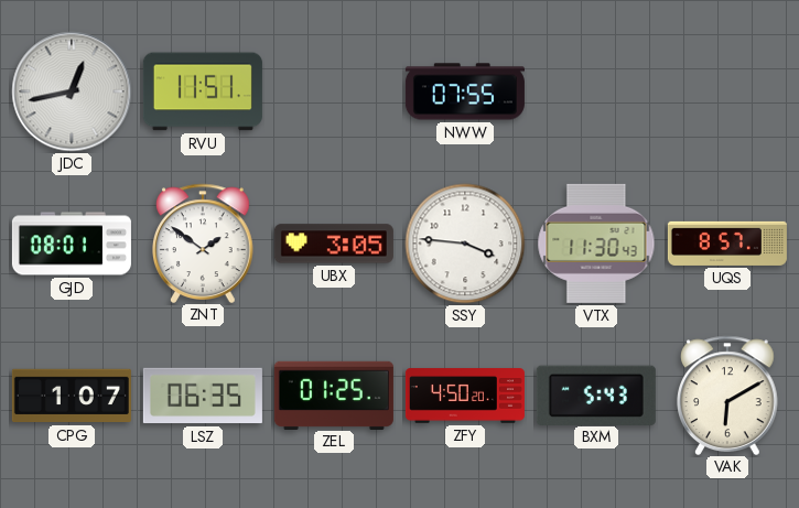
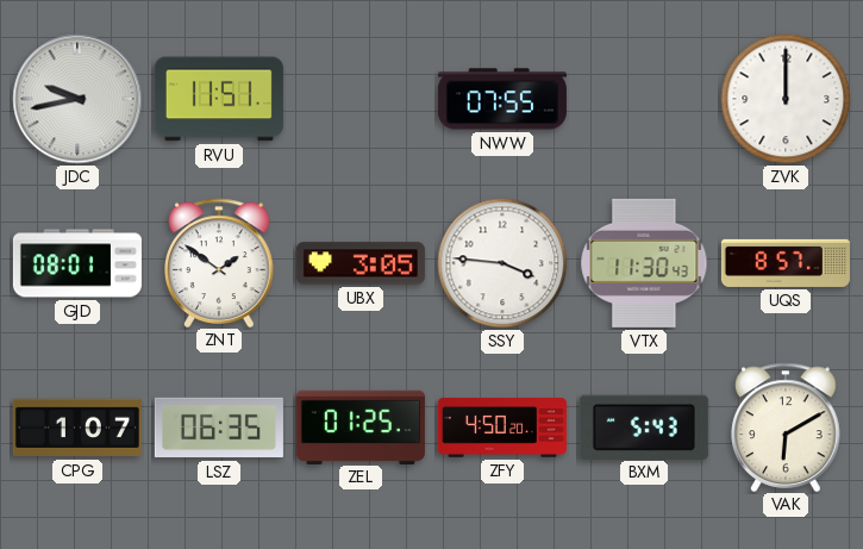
JDC: 12:43 -> 9:43 (77, 99)
ZVK: none -> 12:00 (786, 99)
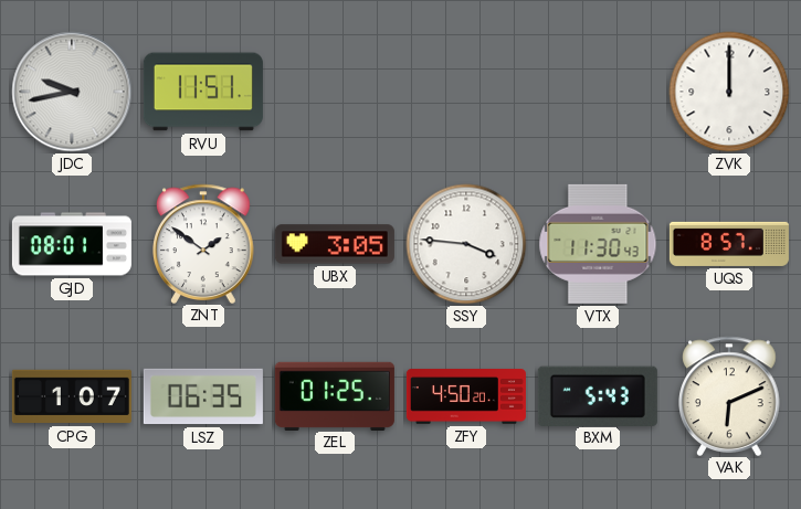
NWW: 07:55 -> none (502, 99)
VAK: 6:10 -> 6:11 (730, 395)
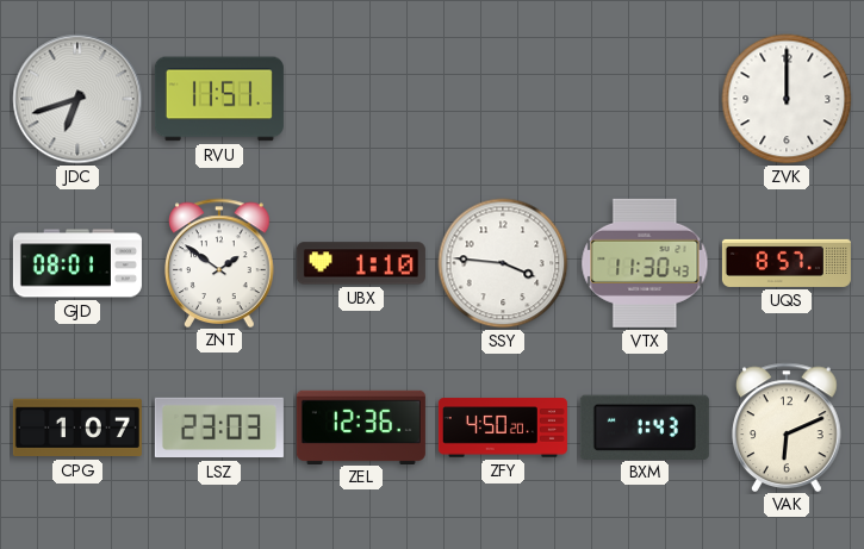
JDC: 9:43 -> 6:42 (77, 99)
UBX: 3:05 -> 1:10 (361, 263)
LSZ: 06:35 -> 23:03 (219, 428)
ZEL: 01:25 -> 12:36 (361, 426)
BXM: 5:43 -> 1:43 (645, 426)
